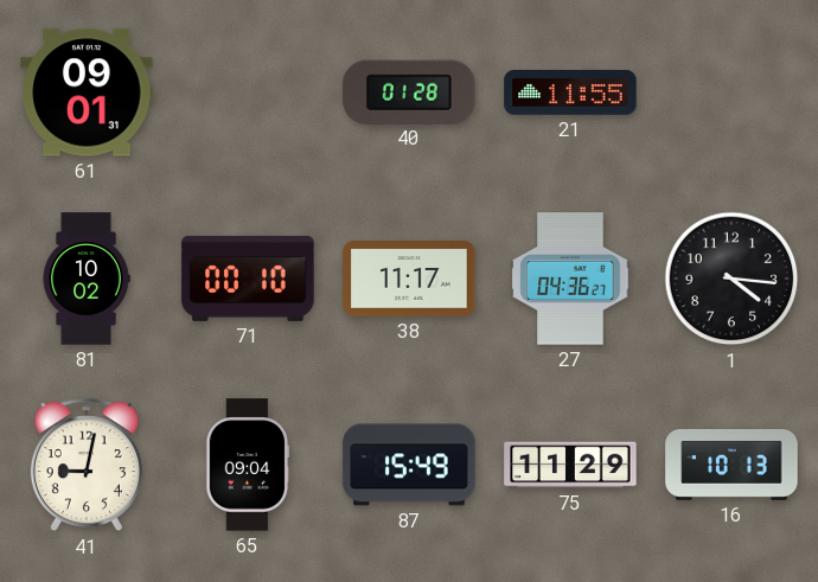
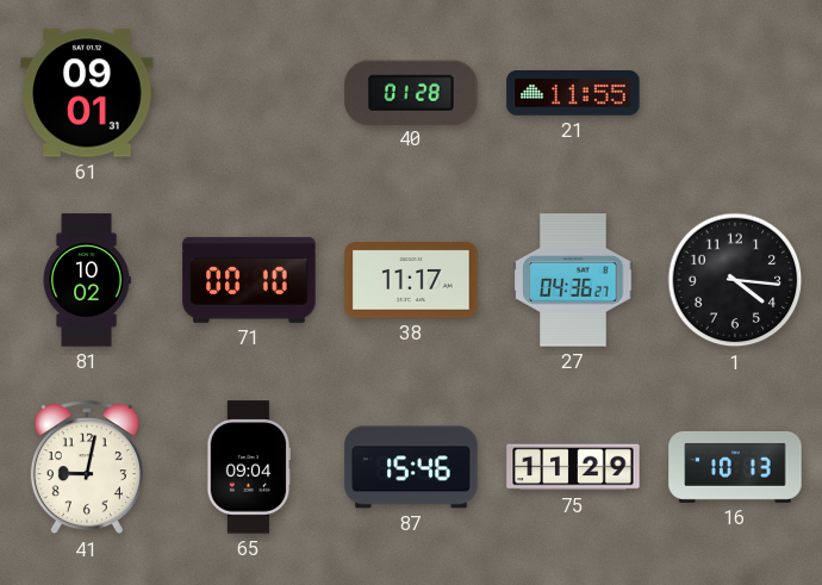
87: 15:49 -> 15:46 (411, 467)
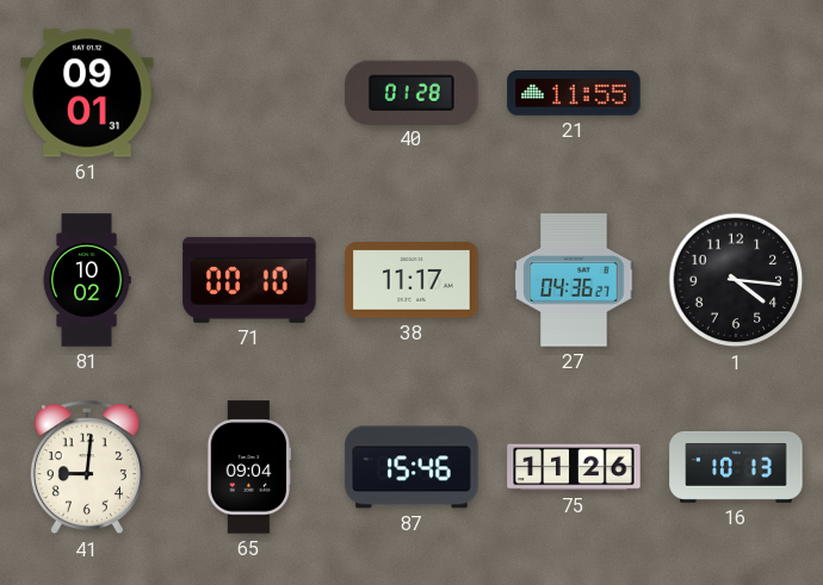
41: 9:02 -> 9:01 (87, 468)
75: 11:29 -> 11:26 (574, 467)
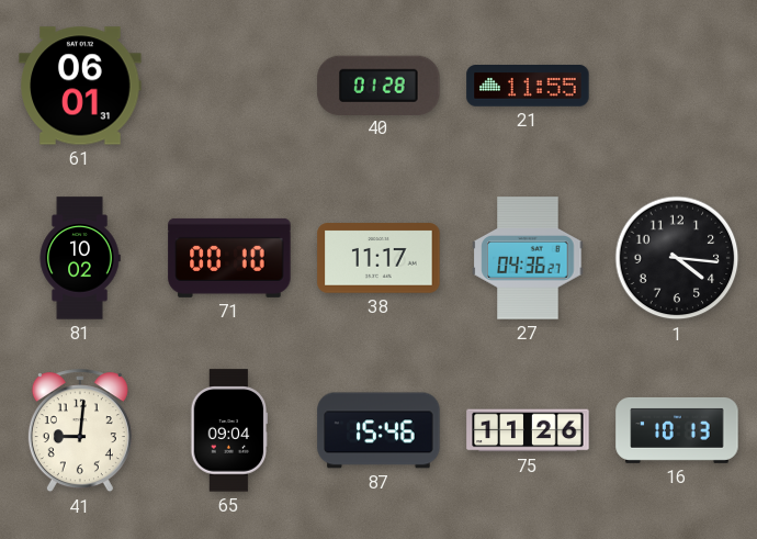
61: 09:01 -> 06:01 (80, 86)
